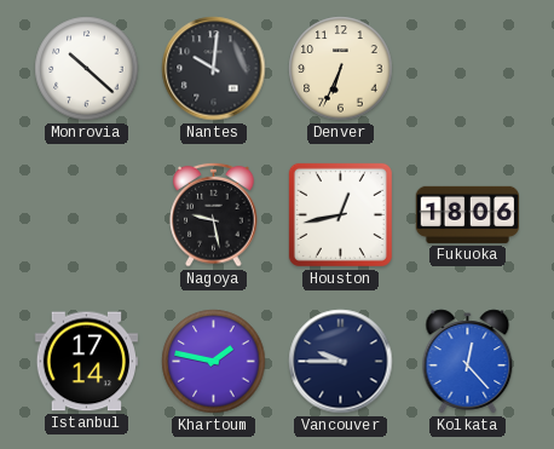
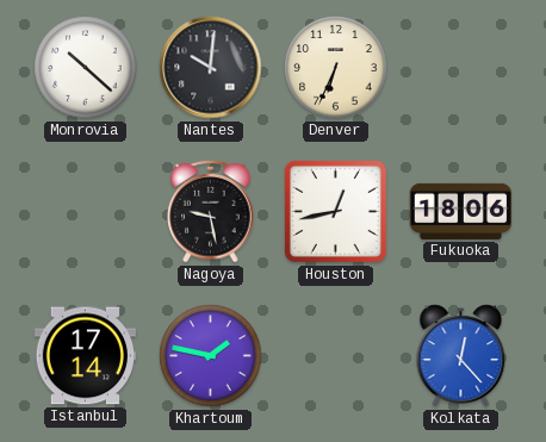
Vancouver: 9:45 -> none (341, 362)
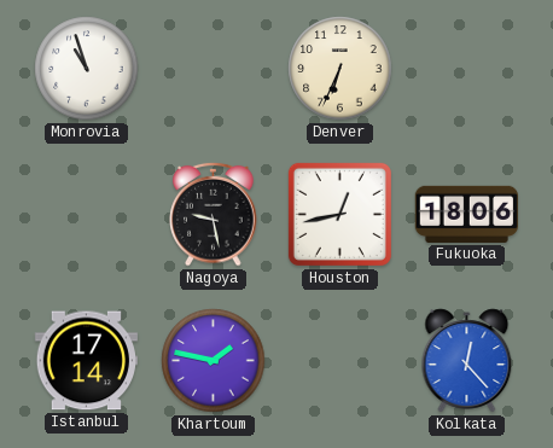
Monrovia: 10:22 -> 10:57 (87, 69)
Nantes: 10:01 -> none (211, 68)
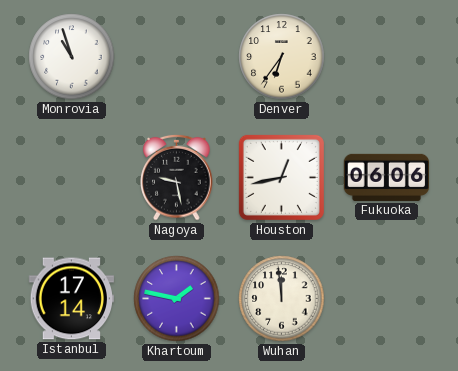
Denver: 6:34 -> 6:36 (282, 57)
Fukuoka: 18:06 -> 06:06 (386, 177)
Wuhan: none -> 11:59 (282, 299)
Kolkata: 12:23 -> none (467, 361)
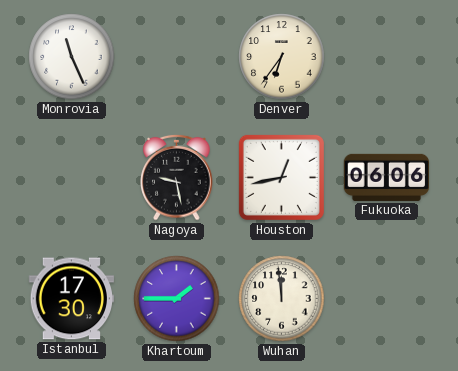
Monrovia: 10:57 -> 11:26 (72, 57)
Istanbul: 17:14 -> 17:30 (71, 299)
Khartoum: 1:47 -> 1:45 (177, 299)
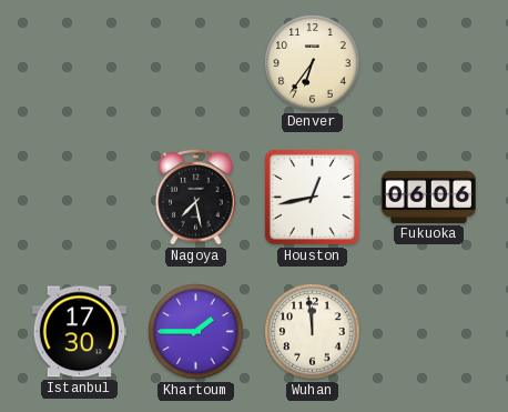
Monrovia: 11:26 -> none (72, 57)
Nagoya: 9:28 -> 7:28 (196, 197)
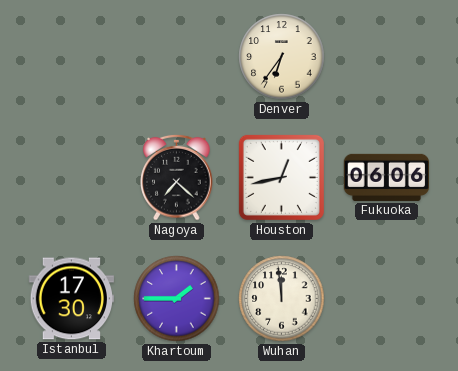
Nagoya: 7:28 -> 7:22 (177, 177)
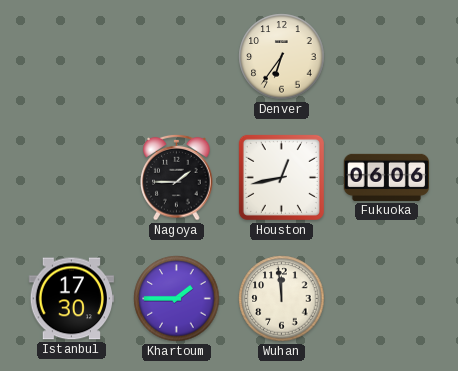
Nagoya: 7:22 -> 1:45 (177, 177)
